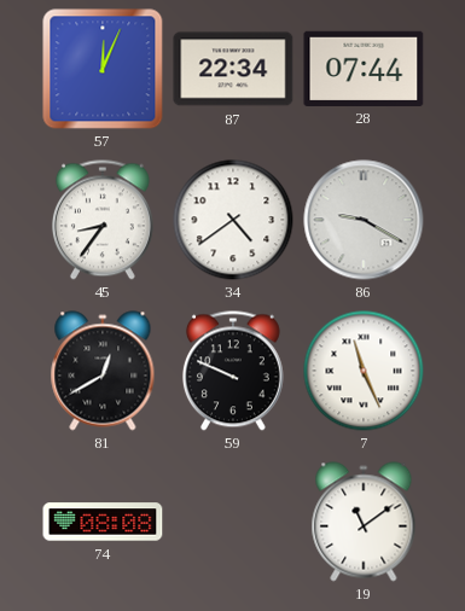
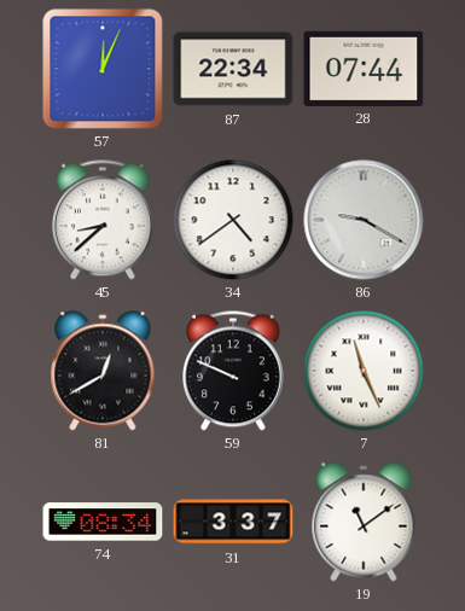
45: 8:36 -> 8:38 (103, 220)
74: 08:08 -> 08:34 (103, 522)
31: none -> 3:37 (233, 522)
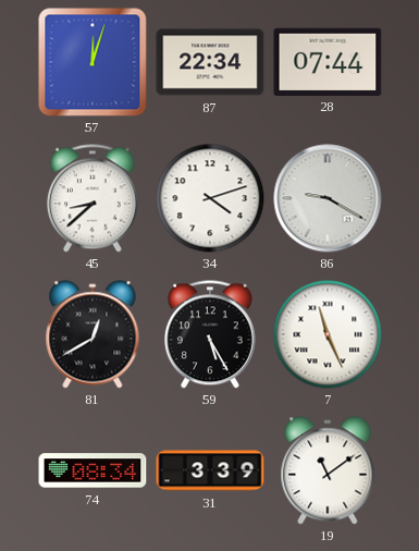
57: 12:04 -> 12:03 (93, 62)
34: 4:39 -> 4:12 (210, 198)
59: 9:49 -> 5:25 (210, 334)
31: 3:37 -> 3:39 (210, 470)
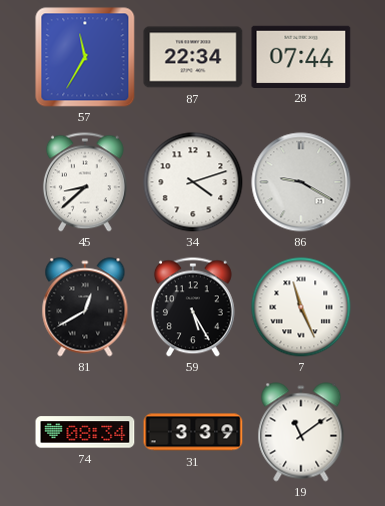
57: 12:03 -> 11:35 (85, 57)
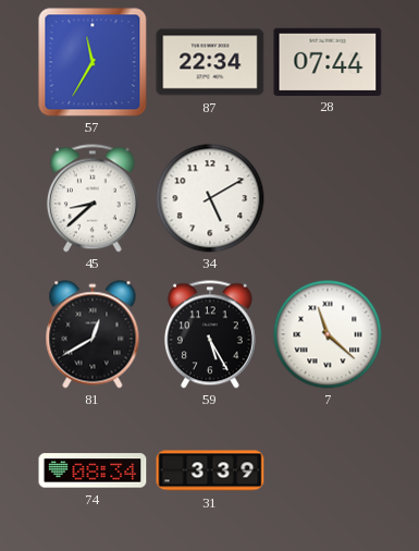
34: 4:12 -> 5:10 (210, 198)
86: 9:20 -> none (301, 182)
7: 11:26 -> 11:22 (328, 334)
19: 11:09 -> none (301, 432)
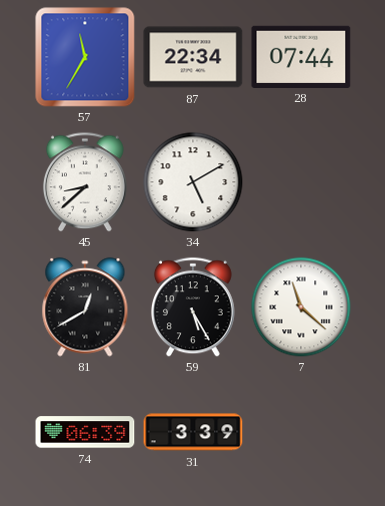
74: 08:34 -> 06:39 (85, 432)
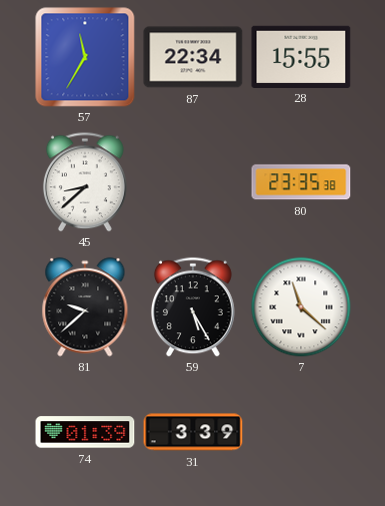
28: 07:44 -> 15:55 (301, 56)
34: 5:10 -> none (193, 182)
80: none -> 23:35 (301, 182)
81: 12:40 -> 9:38 (85, 307)
74: 06:39 -> 01:39 (85, 432)
